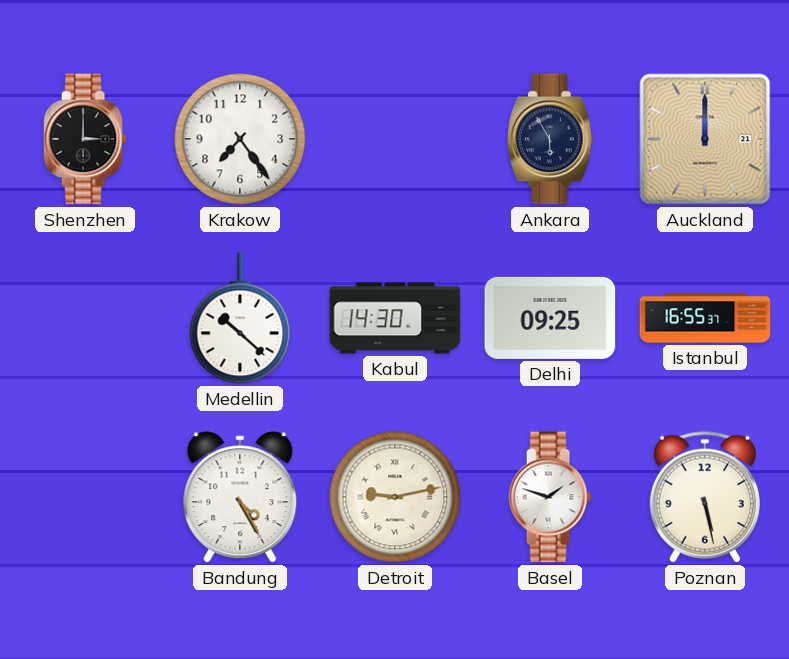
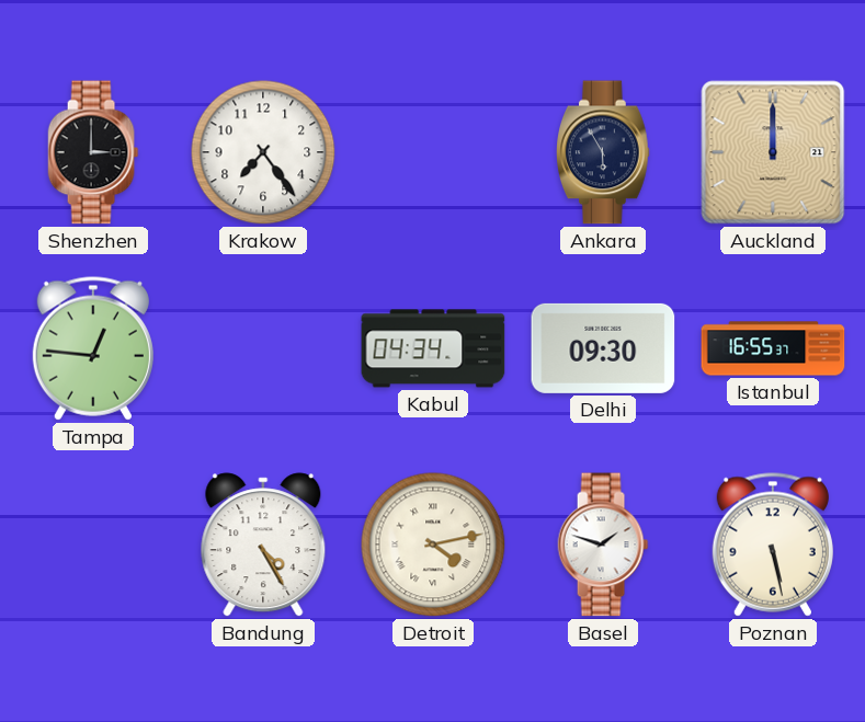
Tampa: none -> 12:46 (93, 348)
Medellin: 10:22 -> none (240, 318)
Kabul: 14:30 -> 04:34 (433, 348)
Delhi: 09:25 -> 09:30 (603, 348)
Detroit: 9:13 -> 4:13 (433, 545)
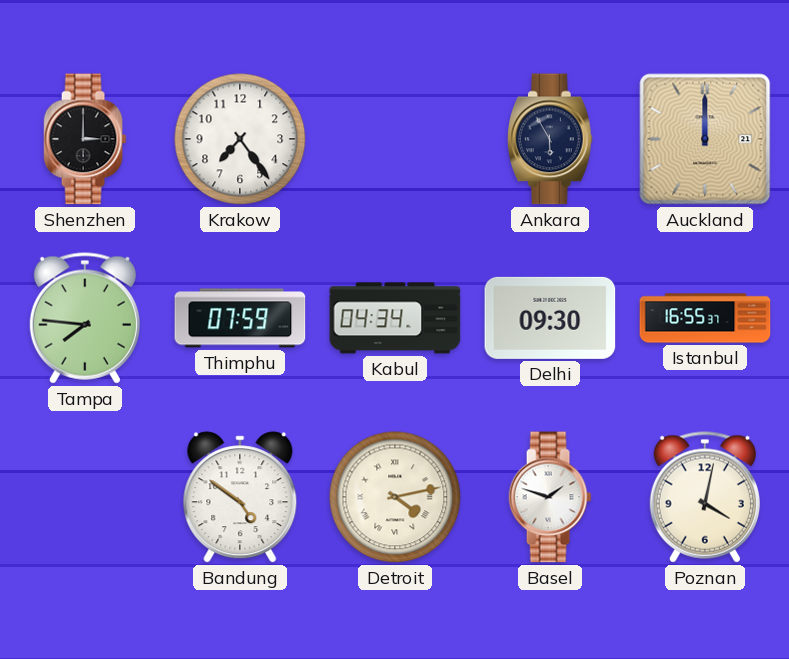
Tampa: 12:46 -> 7:46 (85, 318)
Thimphu: none -> 07:59 (240, 318)
Bandung: 4:25 -> 4:51 (240, 497)
Poznan: 5:28 -> 4:02 (705, 497)
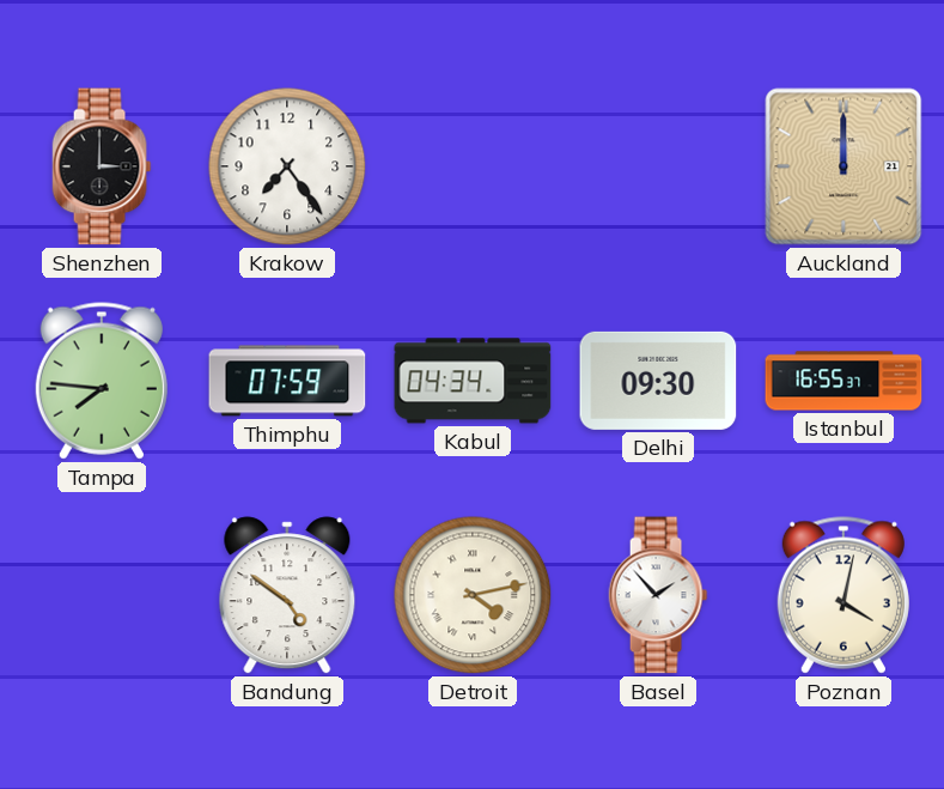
Ankara: 5:55 -> none (551, 139)
Basel: 1:48 -> 1:53 (658, 595)
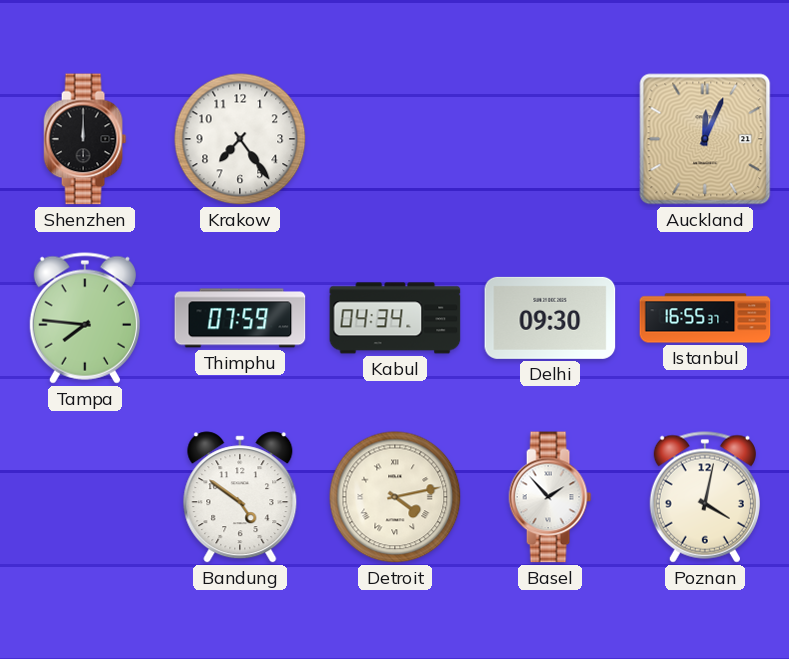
Shenzhen: 3:00 -> 12:00 (85, 139)
Auckland: 12:00 -> 12:04 (705, 139)
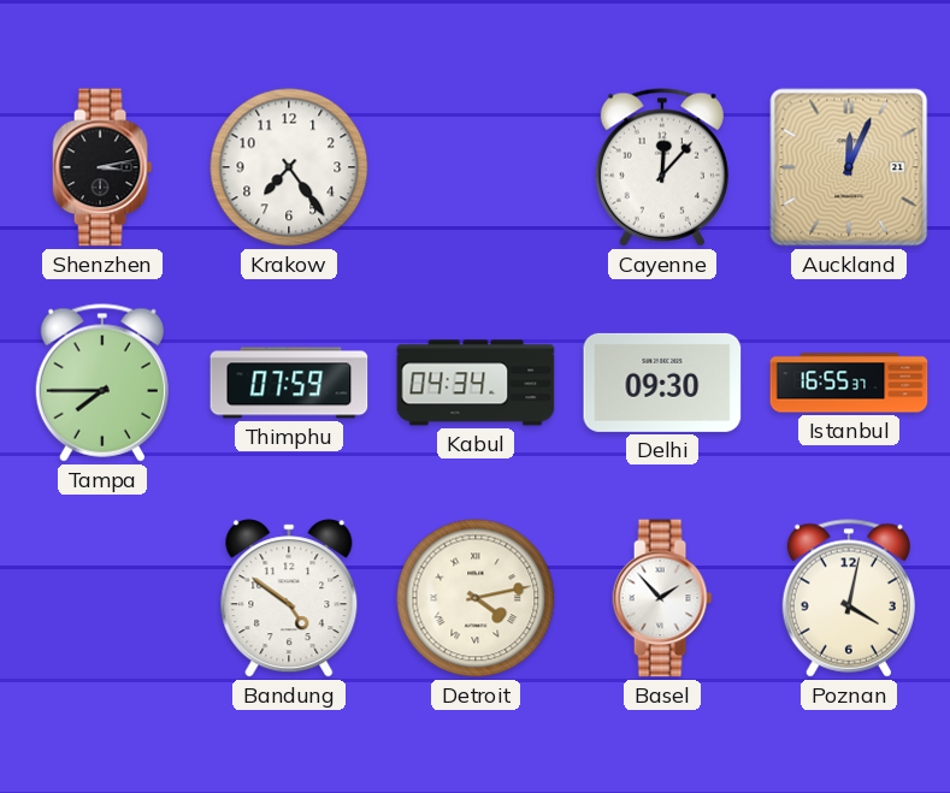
Shenzhen: 12:00 -> 3:13 (102, 167)
Cayenne: none -> 12:07 (662, 167)
Tampa: 7:46 -> 7:45 (102, 383)
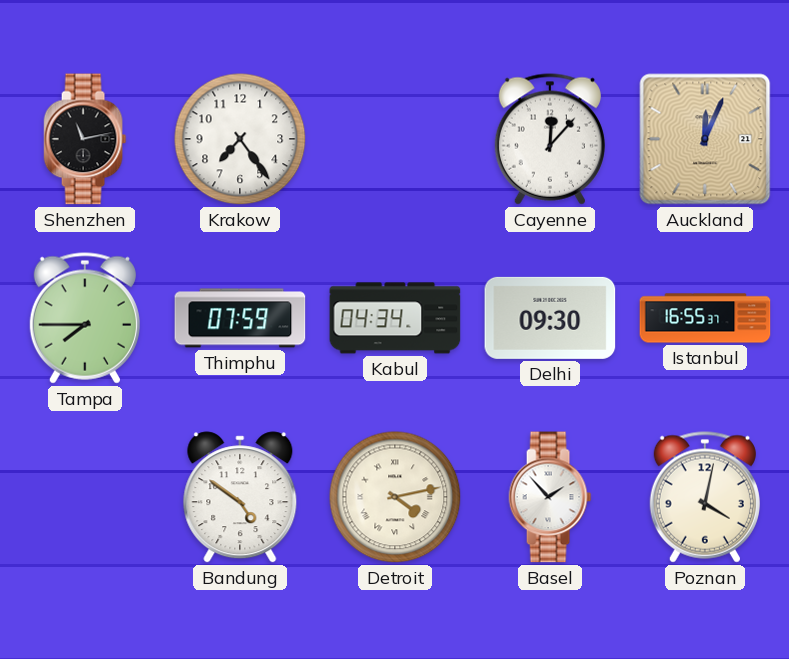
Shenzhen: 3:13 -> 11:13 (85, 139)
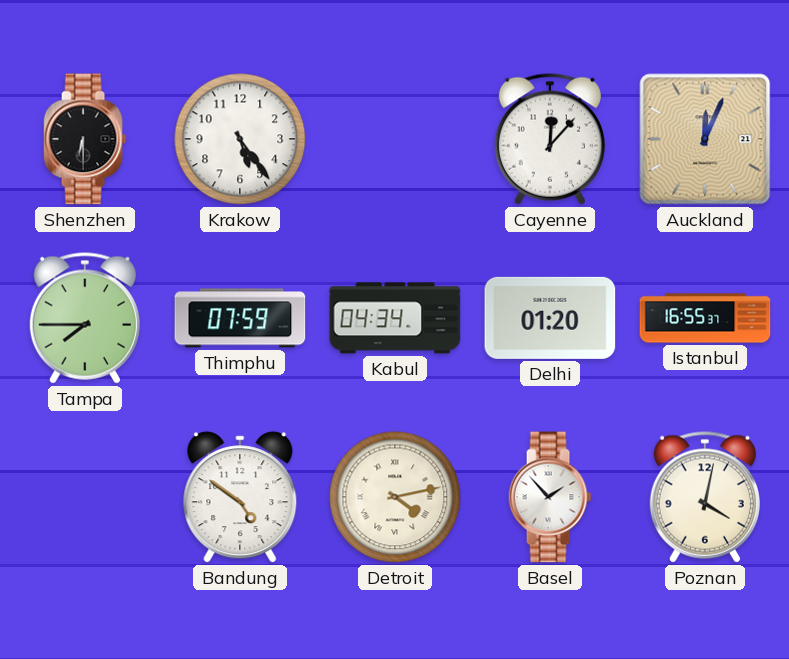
Shenzhen: 11:13 -> 6:30 (85, 139)
Krakow: 7:24 -> 5:24 (240, 139)
Delhi: 09:30 -> 01:20 (550, 318)
